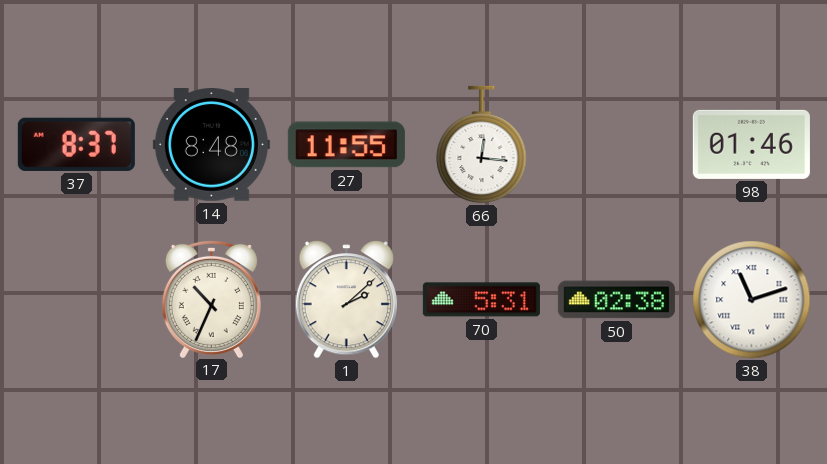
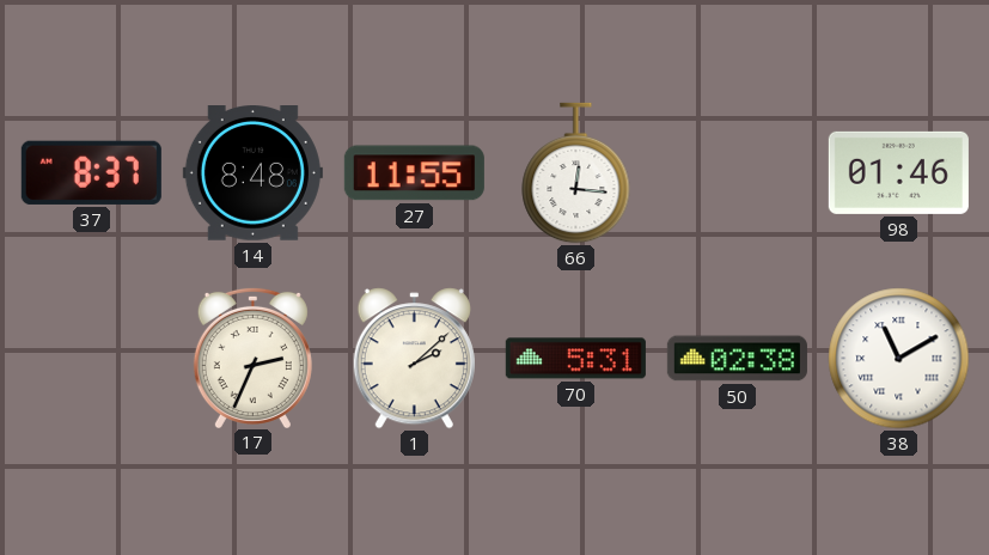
17: 10:34 -> 2:34 (252, 356)
38: 11:12 -> 11:10 (899, 359)
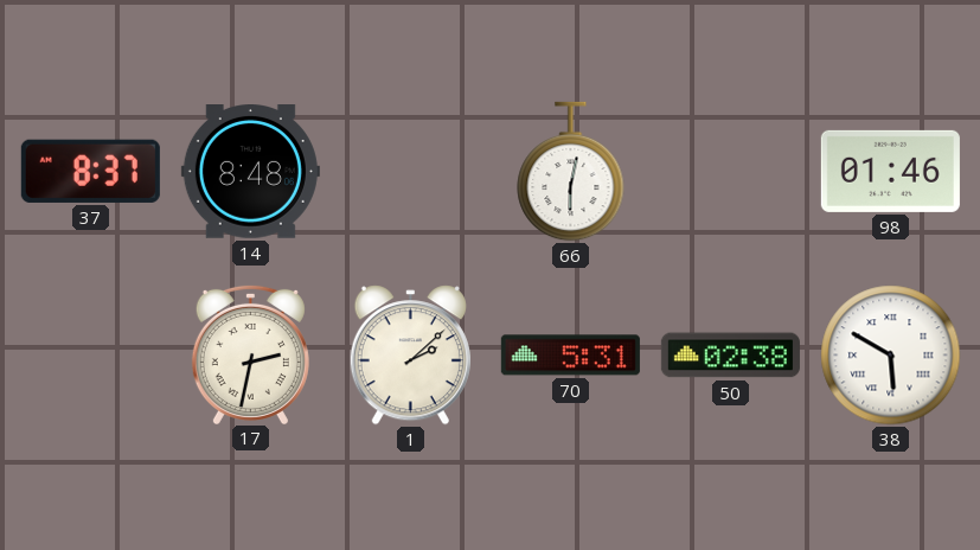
27: 11:55 -> none (414, 173)
66: 12:16 -> 6:02 (571, 172)
17: 2:34 -> 2:32 (250, 353)
38: 11:10 -> 5:50 (891, 356)
